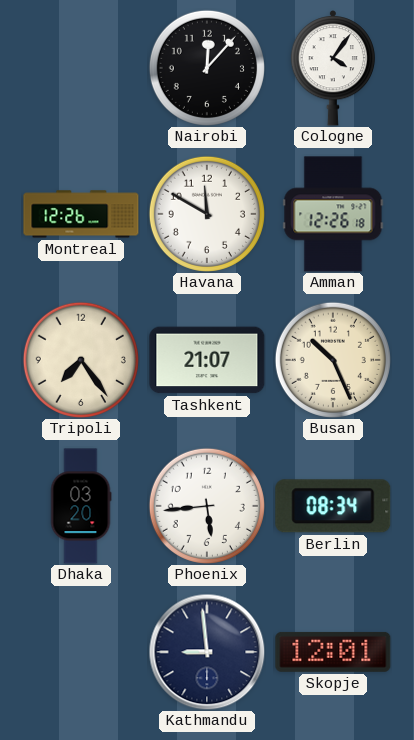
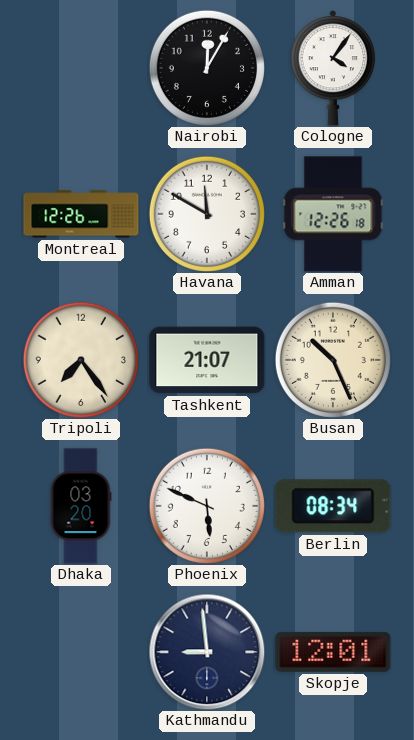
Nairobi: 12:07 -> 12:05 (207, 68)
Phoenix: 5:44 -> 5:49 (207, 506)
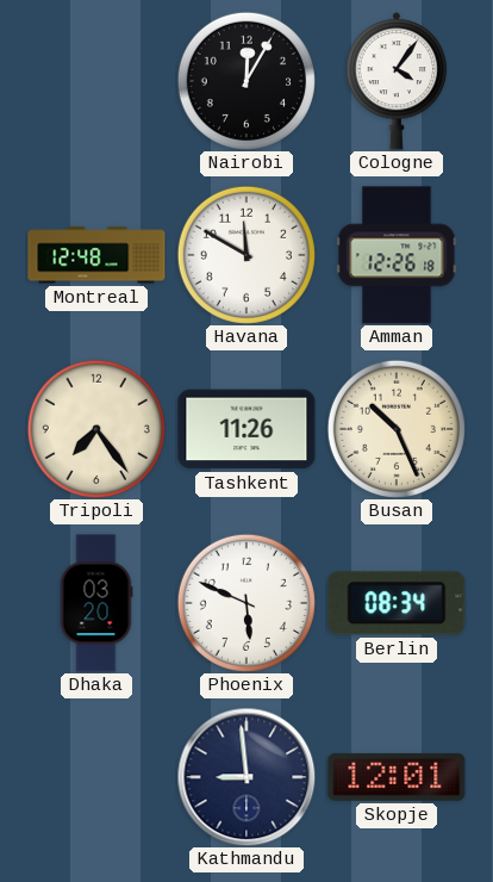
Montreal: 12:26 -> 12:48 (96, 255)
Tashkent: 21:07 -> 11:26 (246, 429)
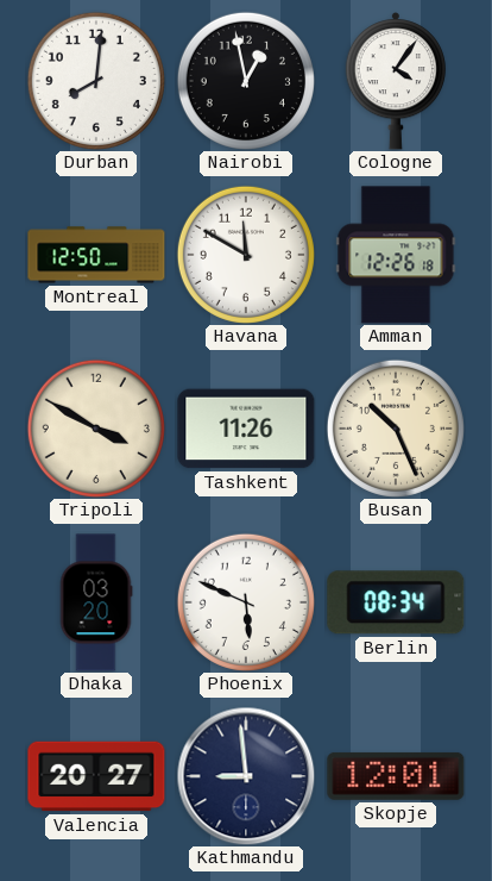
Durban: none -> 8:01 (96, 81)
Nairobi: 12:05 -> 12:58 (246, 81)
Montreal: 12:48 -> 12:50 (96, 255)
Tripoli: 7:24 -> 3:50 (96, 429)
Valencia: none -> 20:27 (96, 776)
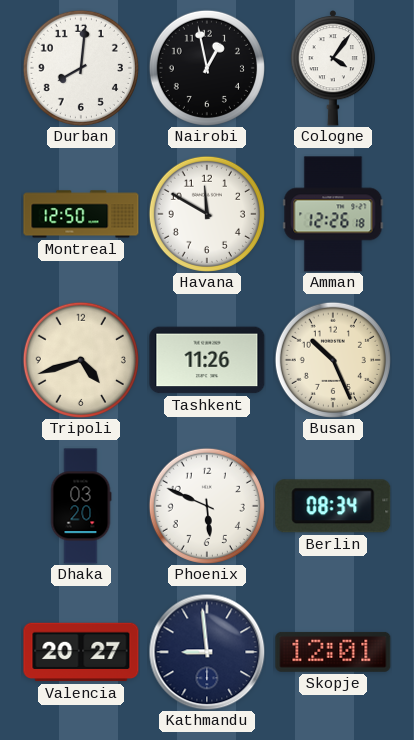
Tripoli: 3:50 -> 4:42 (81, 360)
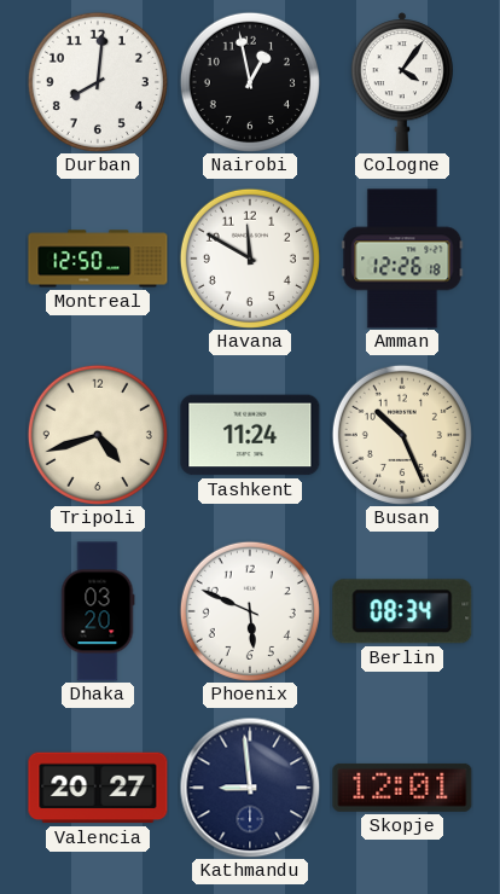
Tashkent: 11:26 -> 11:24 (250, 435)
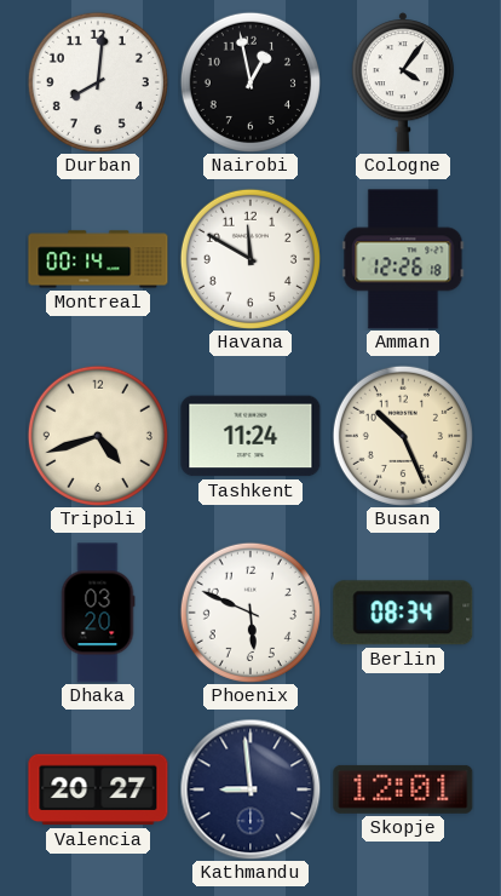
Montreal: 12:50 -> 00:14 (98, 259)
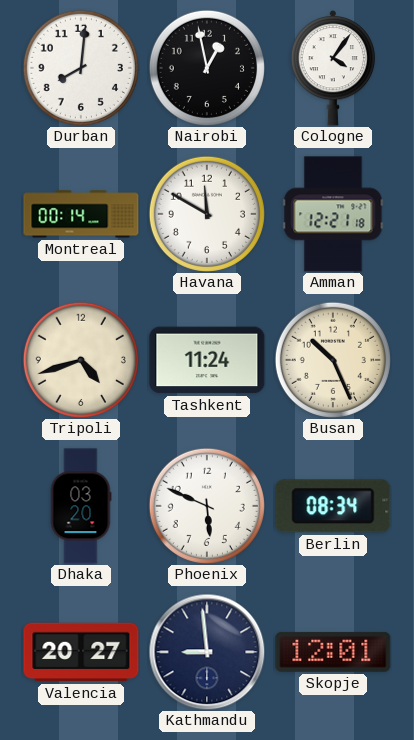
Amman: 12:26 -> 12:21 (333, 214)
